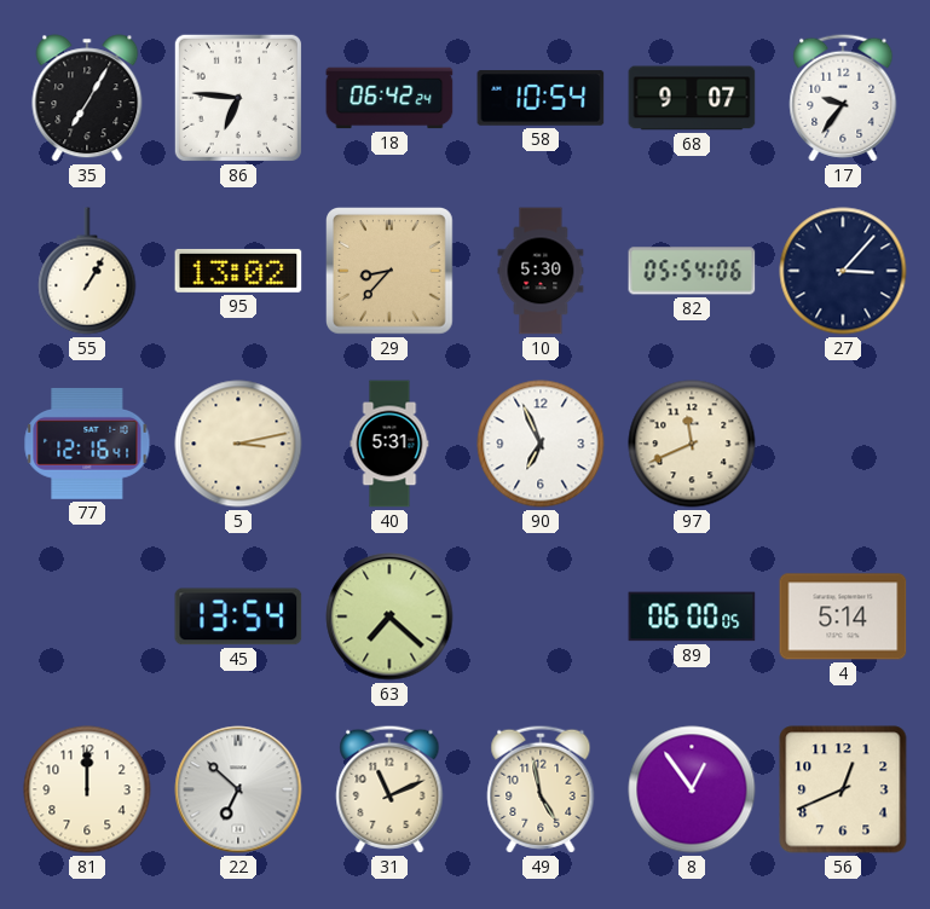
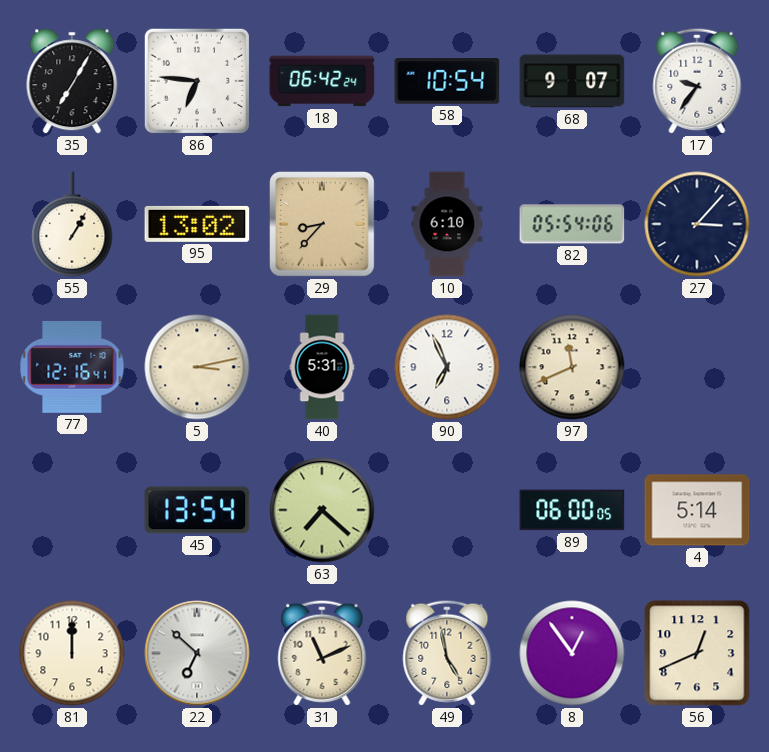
10: 5:30 -> 6:10 (447, 224)
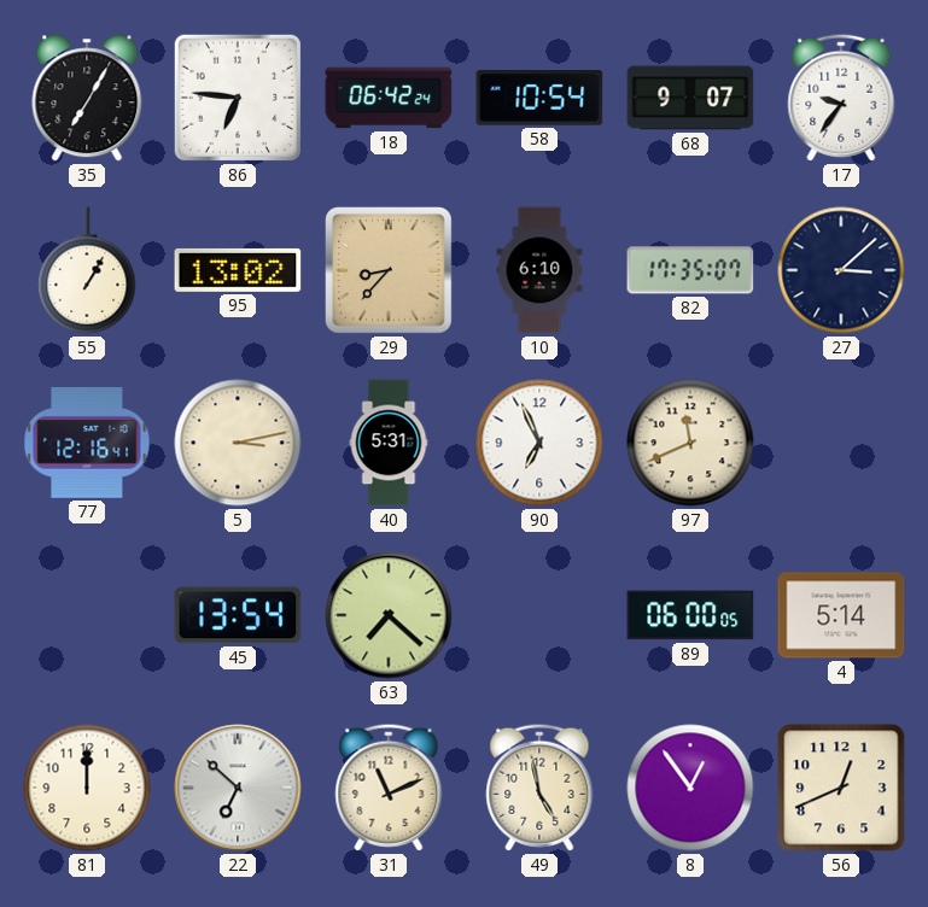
82: 05:54 -> 17:35 (690, 270)
27: 3:07 -> 3:08 (841, 270)
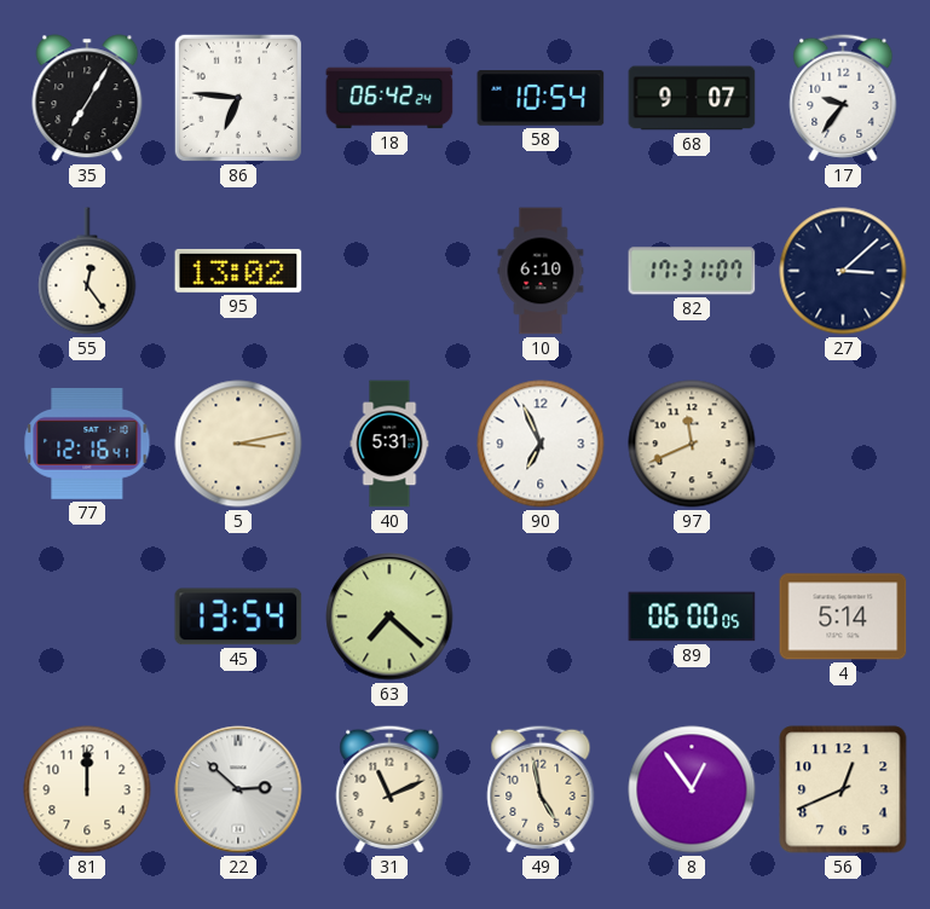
55: 1:05 -> 12:24 (87, 271)
29: 8:37 -> none (390, 271)
82: 17:35 -> 17:31 (692, 271)
22: 6:52 -> 2:52 (238, 789)
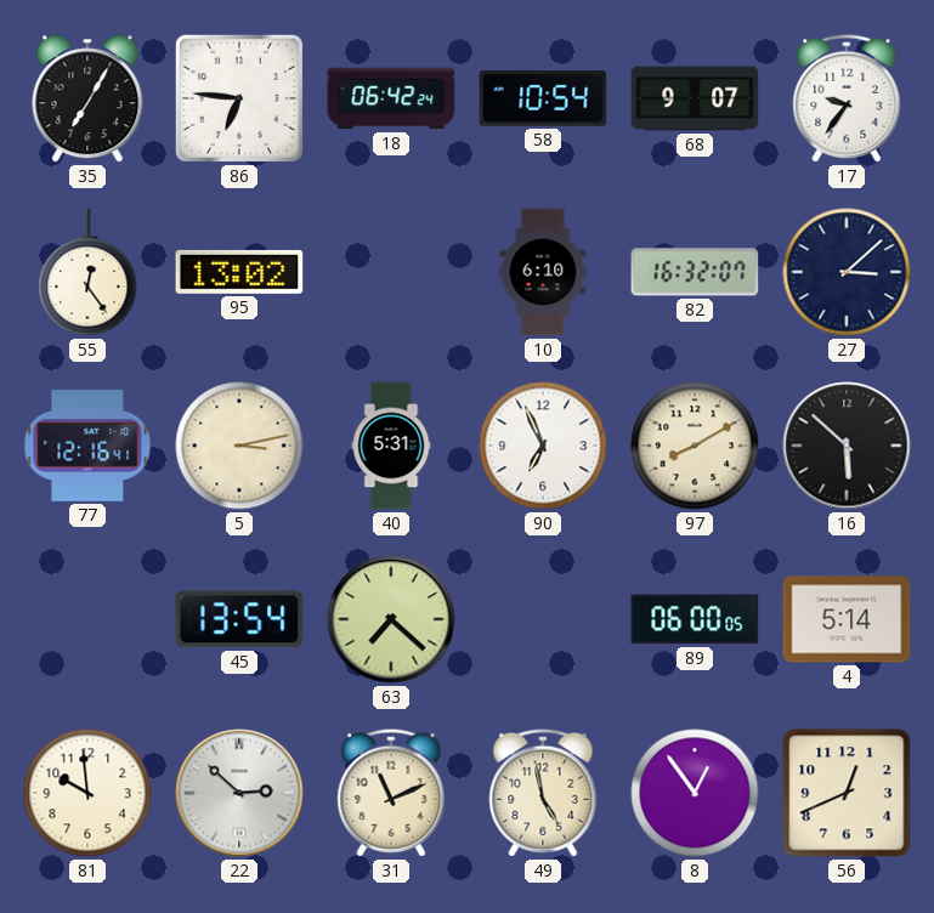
82: 17:31 -> 16:32 (695, 272)
97: 11:41 -> 8:10 (695, 446)
16: none -> 5:52 (847, 446)
81: 12:00 -> 9:59 (87, 793)
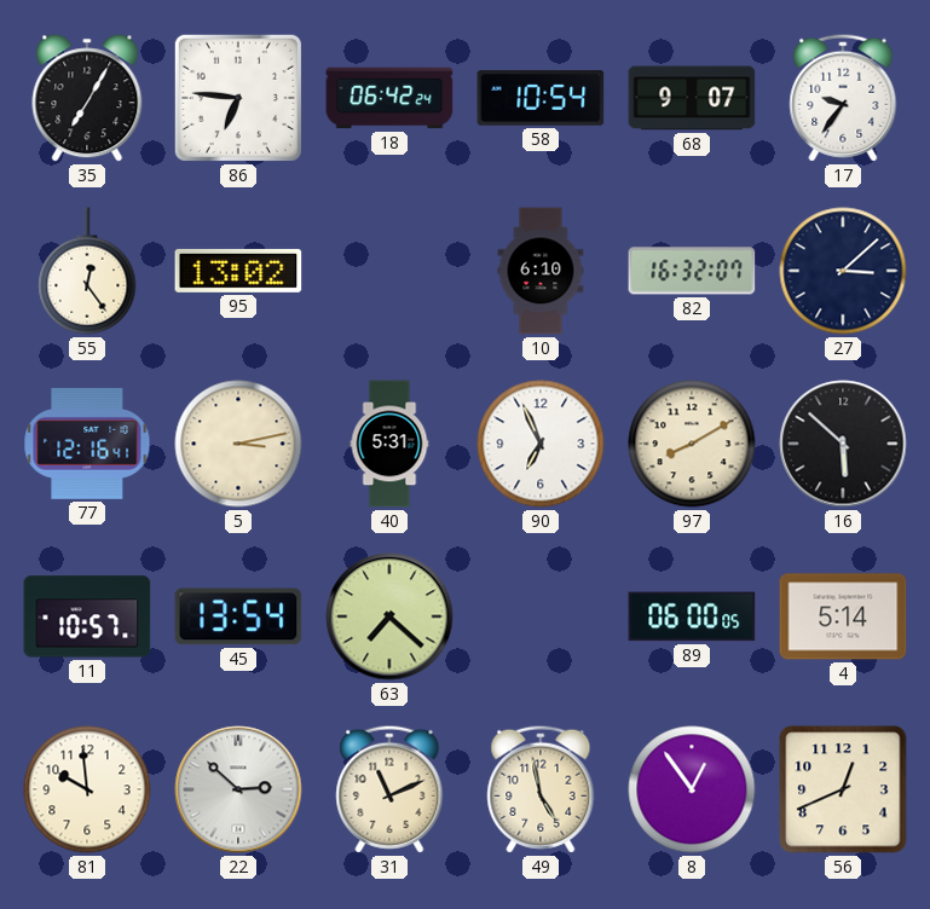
11: none -> 10:57 (87, 616)
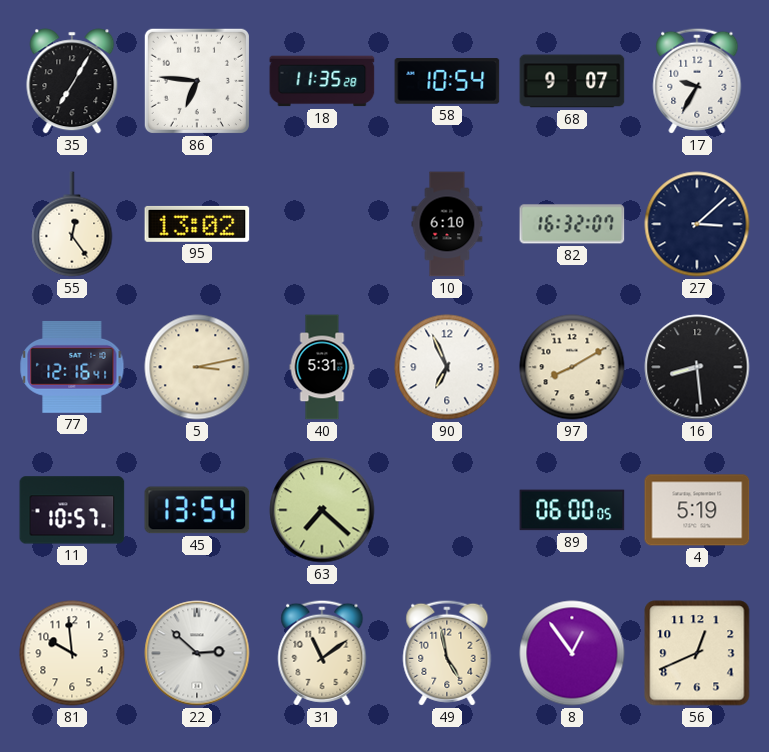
18: 06:42 -> 11:35 (322, 81)
17: 9:36 -> 9:35 (697, 81)
16: 5:52 -> 8:29 (697, 367)
4: 5:14 -> 5:19 (697, 510)
31: 11:11 -> 11:09 (322, 653)
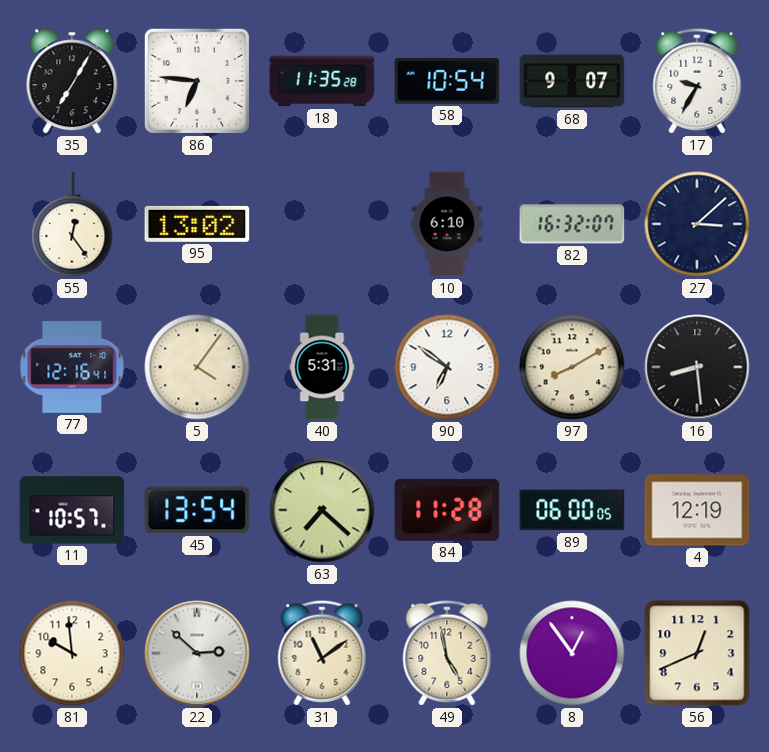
5: 3:13 -> 4:06 (197, 367)
90: 6:56 -> 6:51 (447, 367)
84: none -> 11:28 (447, 510)
4: 5:19 -> 12:19 (697, 510)
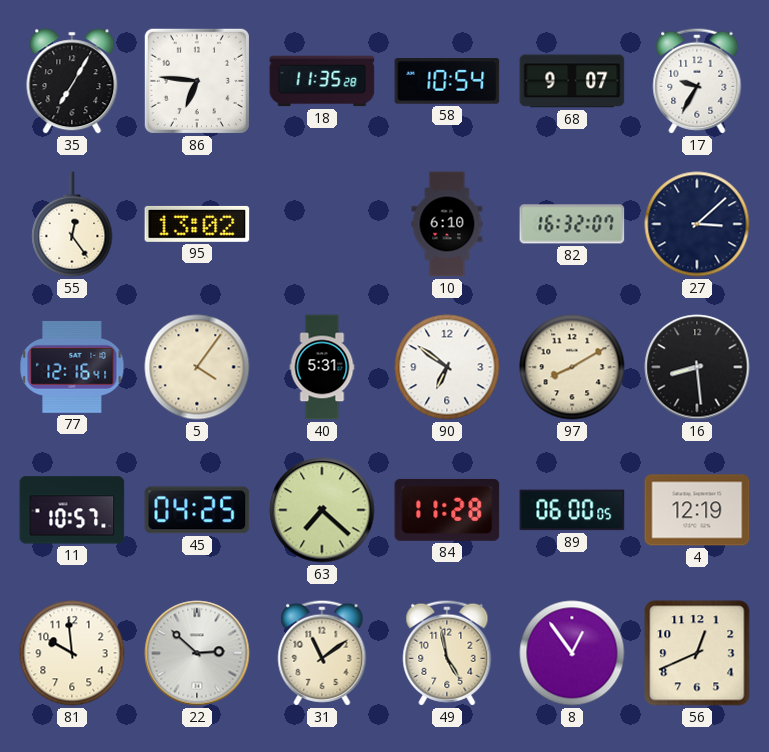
45: 13:54 -> 04:25 (197, 510)
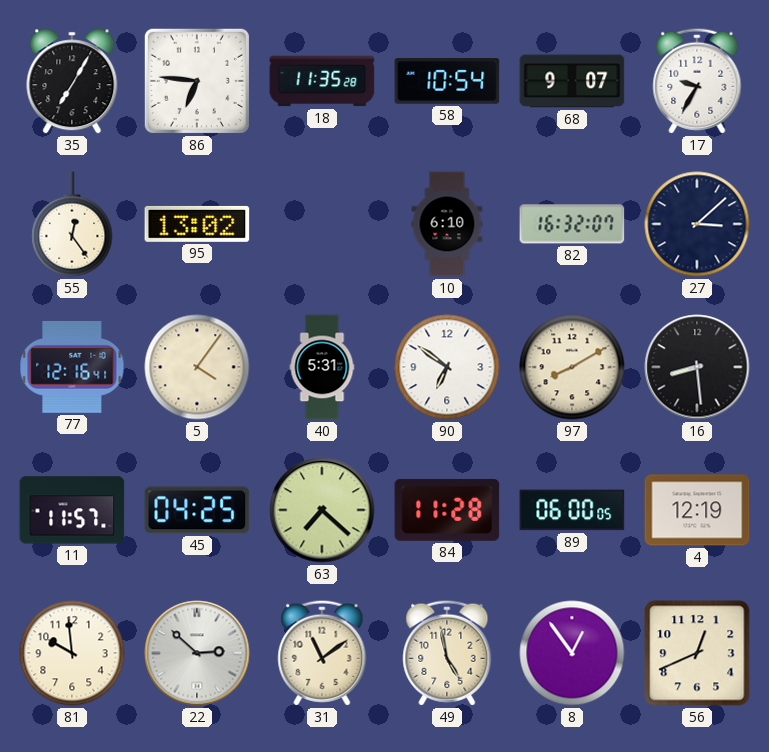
11: 10:57 -> 11:57 (72, 510)
